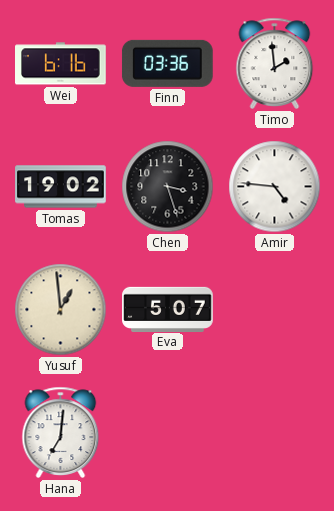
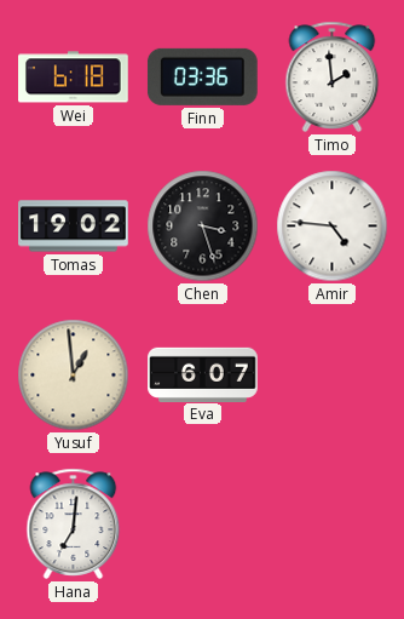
Wei: 6:16 -> 6:18 (74, 78)
Eva: 5:07 -> 6:07 (203, 374)
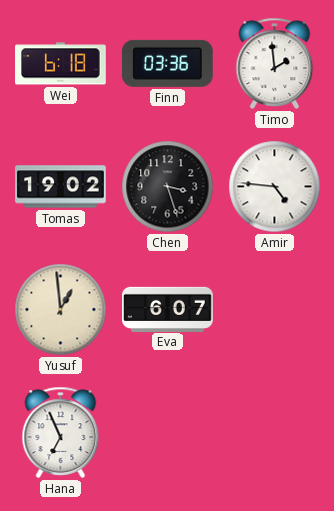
Hana: 7:01 -> 6:56 (61, 432)
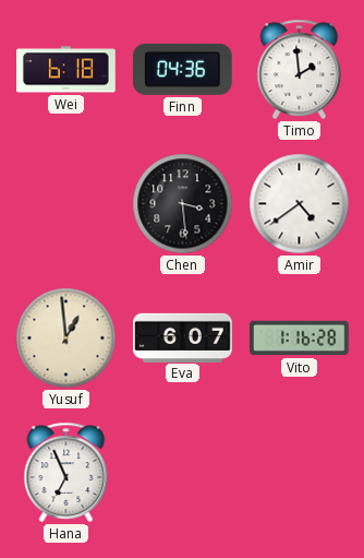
Finn: 03:36 -> 04:36 (182, 69)
Tomas: 19:02 -> none (61, 187)
Chen: 3:27 -> 3:29 (183, 204)
Amir: 4:46 -> 4:39 (300, 204)
Vito: none -> 1:16 (300, 339)
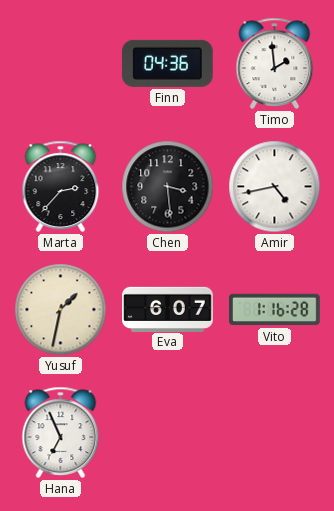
Wei: 6:18 -> none (66, 70)
Marta: none -> 2:37 (61, 186)
Amir: 4:39 -> 4:43 (275, 187)
Yusuf: 12:59 -> 1:32 (61, 310)
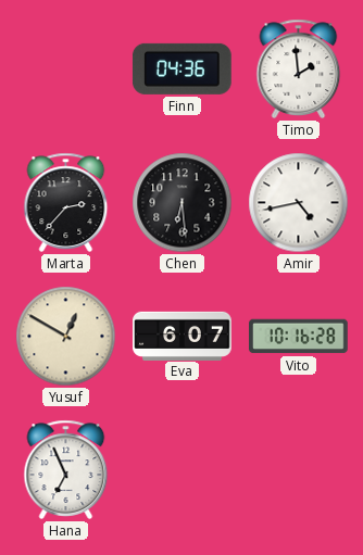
Chen: 3:29 -> 6:29 (183, 203)
Yusuf: 1:32 -> 12:50 (66, 337)
Vito: 1:16 -> 10:16 (299, 337)
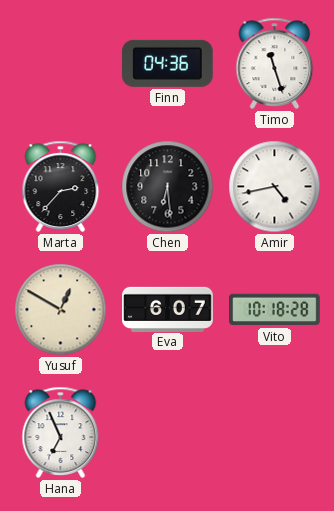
Timo: 1:59 -> 11:27 (275, 63)
Vito: 10:16 -> 10:18 (275, 310)
